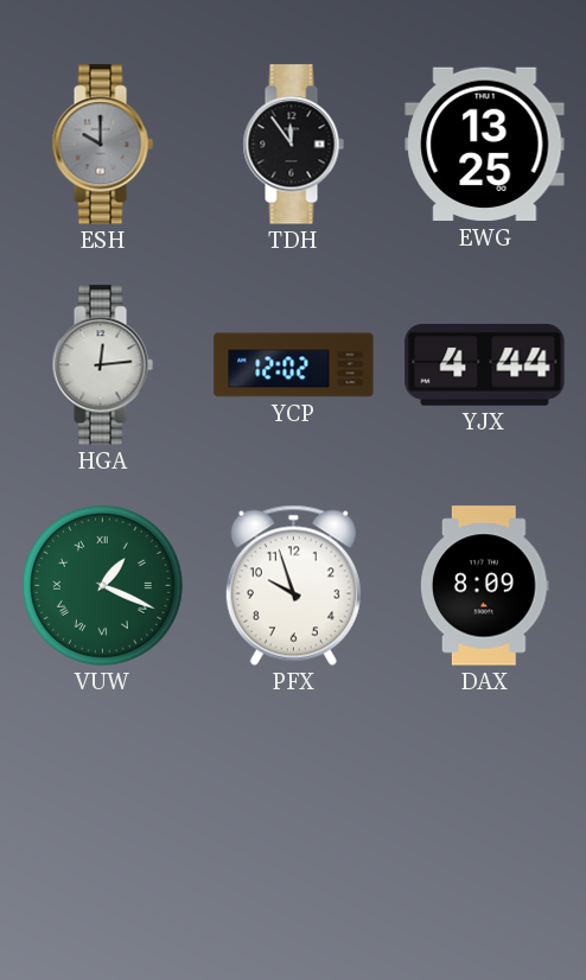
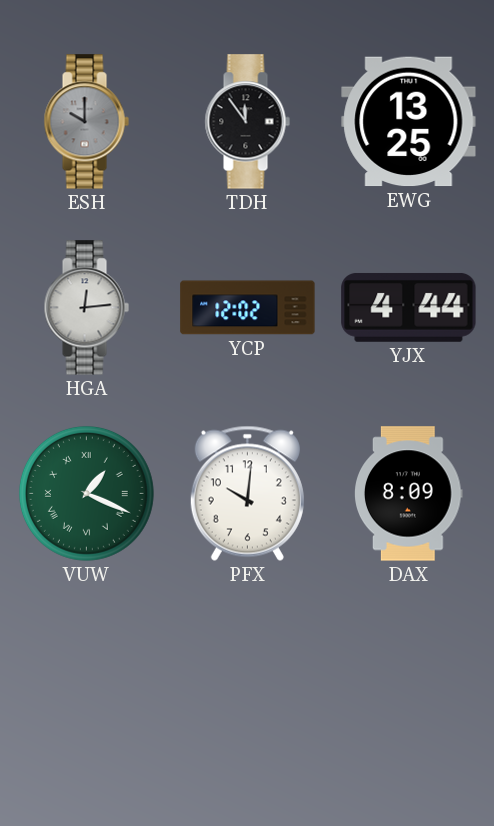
PFX: 9:57 -> 10:01 (247, 493)
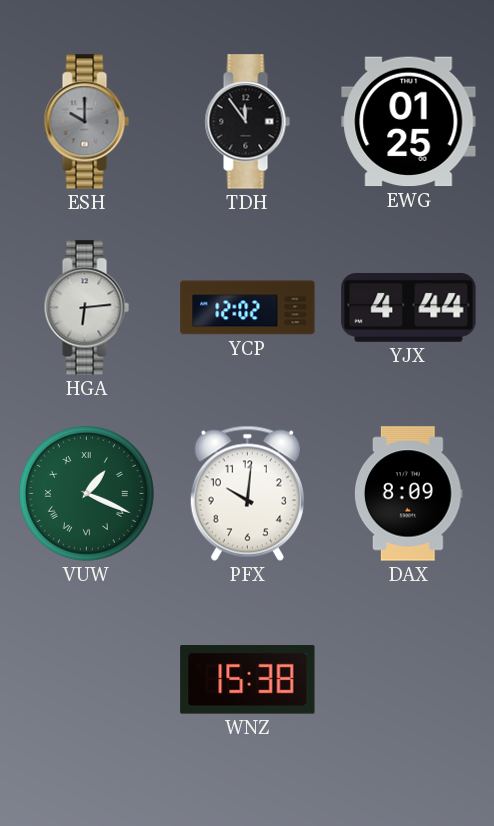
EWG: 13:25 -> 01:25 (409, 122)
HGA: 12:14 -> 6:14 (86, 308)
WNZ: none -> 15:38 (248, 680)
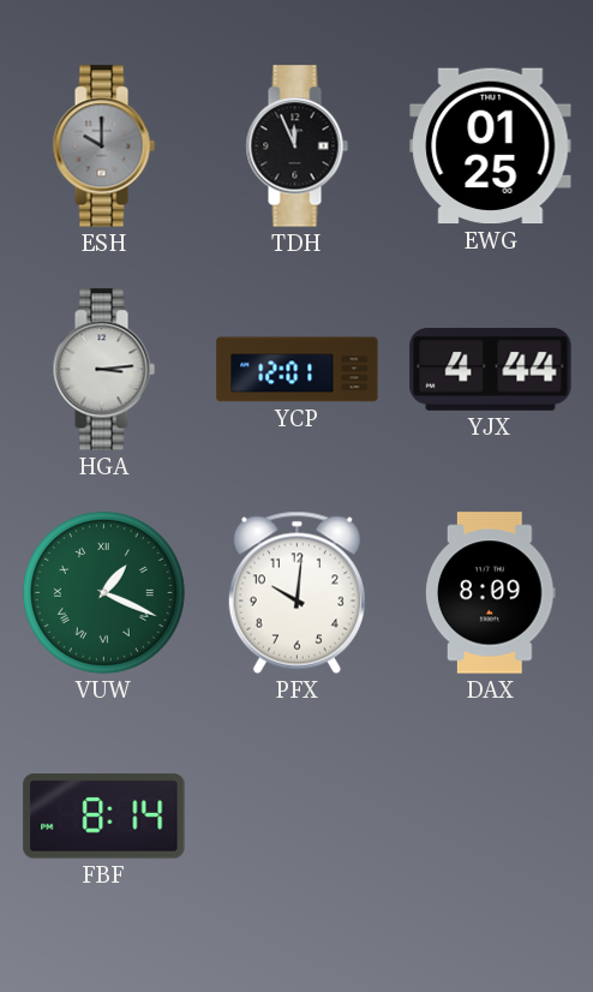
TDH: 11:54 -> 11:56 (296, 147)
HGA: 6:14 -> 3:14 (103, 370)
YCP: 12:02 -> 12:01 (298, 370)
FBF: none -> 8:14 (104, 817)
WNZ: 15:38 -> none (248, 680)
